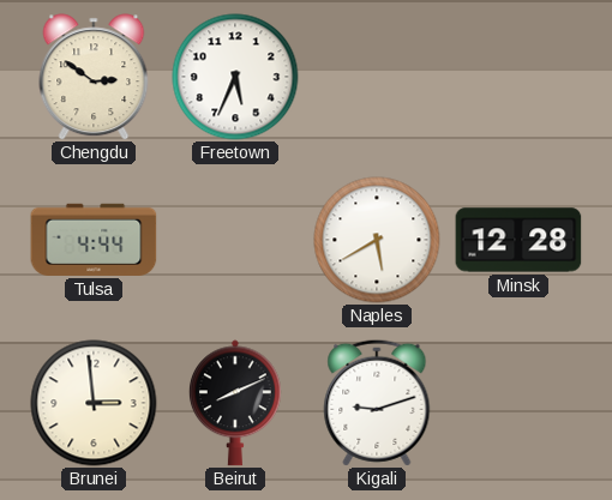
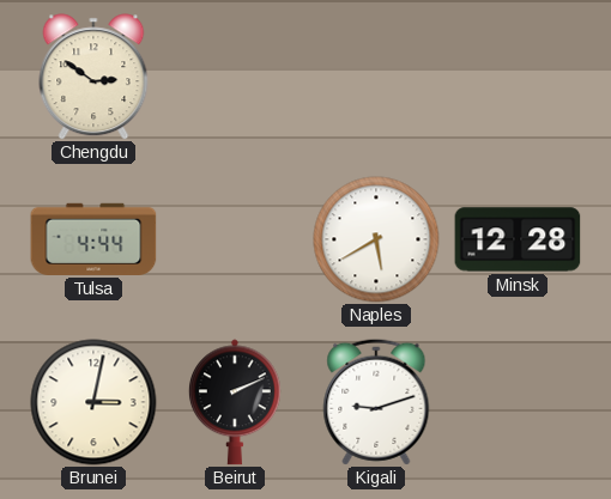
Freetown: 5:34 -> none (235, 77)
Brunei: 2:59 -> 3:02 (93, 402)
Beirut: 8:11 -> 2:11 (235, 402)
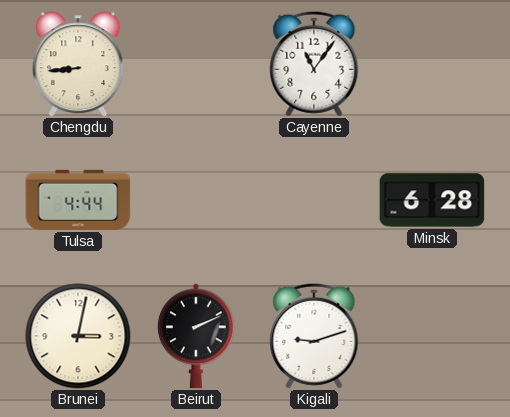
Chengdu: 2:51 -> 8:44 (78, 64)
Cayenne: none -> 11:06 (314, 64)
Naples: 5:40 -> none (376, 239)
Minsk: 12:28 -> 6:28 (432, 200)
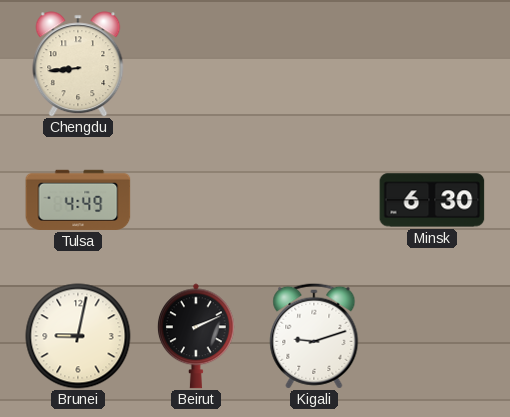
Cayenne: 11:06 -> none (314, 64)
Tulsa: 4:44 -> 4:49 (78, 200)
Minsk: 6:28 -> 6:30 (432, 200)
Brunei: 3:02 -> 9:02 (78, 336)
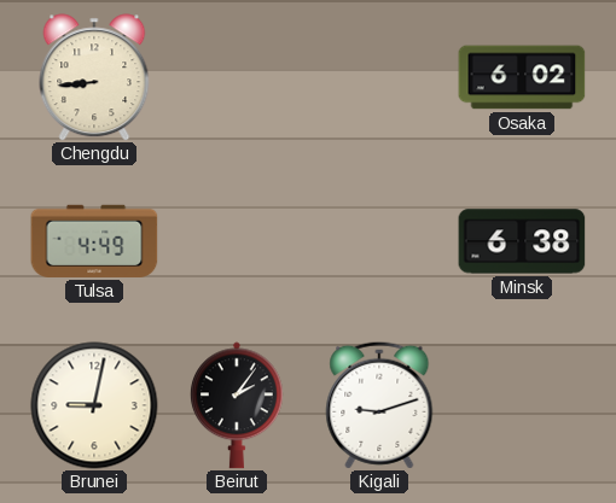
Osaka: none -> 6:02 (522, 77)
Minsk: 6:30 -> 6:38 (522, 241)
Beirut: 2:11 -> 2:06 (237, 405)
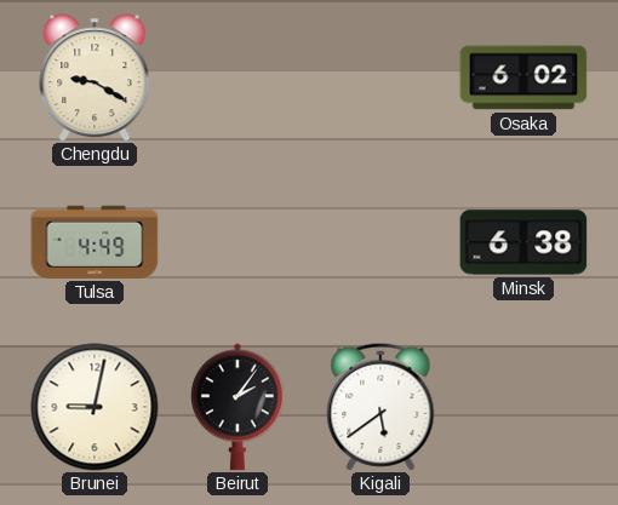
Chengdu: 8:44 -> 9:20 (95, 78)
Kigali: 9:12 -> 5:39 (380, 407)
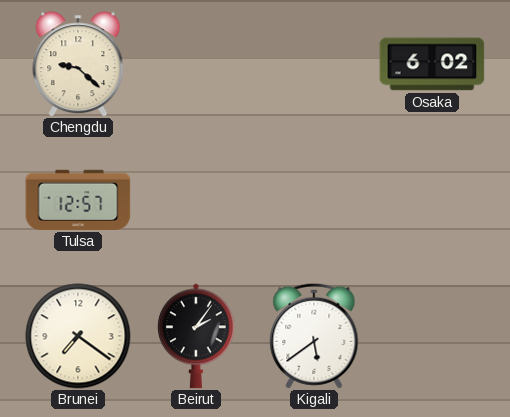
Chengdu: 9:20 -> 9:22 (78, 64)
Tulsa: 4:49 -> 12:57 (78, 200)
Minsk: 6:38 -> none (523, 242)
Brunei: 9:02 -> 7:21 (78, 336)
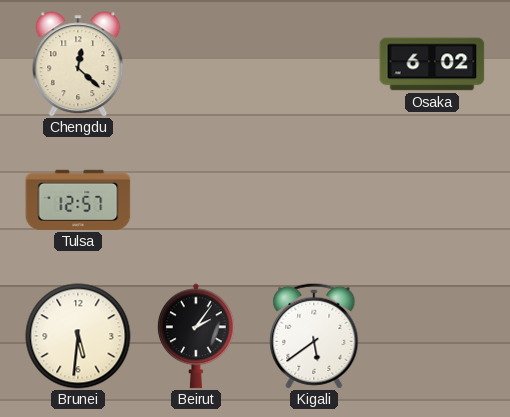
Chengdu: 9:22 -> 12:22 (78, 64)
Brunei: 7:21 -> 5:31 (78, 336)
